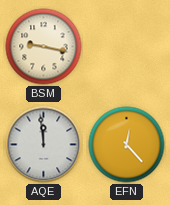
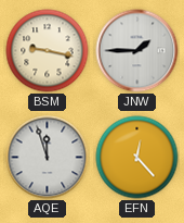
JNW: none -> 1:45 (137, 51)
AQE: 11:59 -> 11:57 (48, 158)
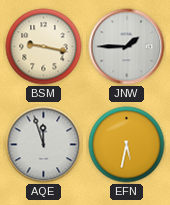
EFN: 12:23 -> 5:32 (127, 145)
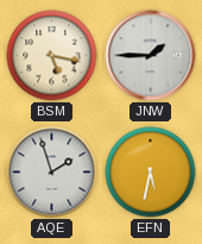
BSM: 9:17 -> 5:17 (52, 56)
AQE: 11:57 -> 1:57 (52, 173)
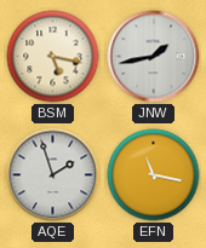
JNW: 1:45 -> 1:43 (154, 57)
EFN: 5:32 -> 11:17 (154, 175)
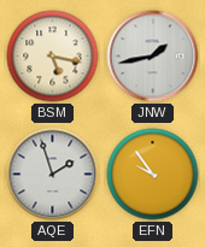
EFN: 11:17 -> 9:54 (153, 175)
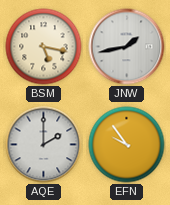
AQE: 1:57 -> 2:00 (44, 145)
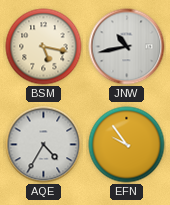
JNW: 1:43 -> 10:43 (127, 47)
AQE: 2:00 -> 4:35 (44, 145)
